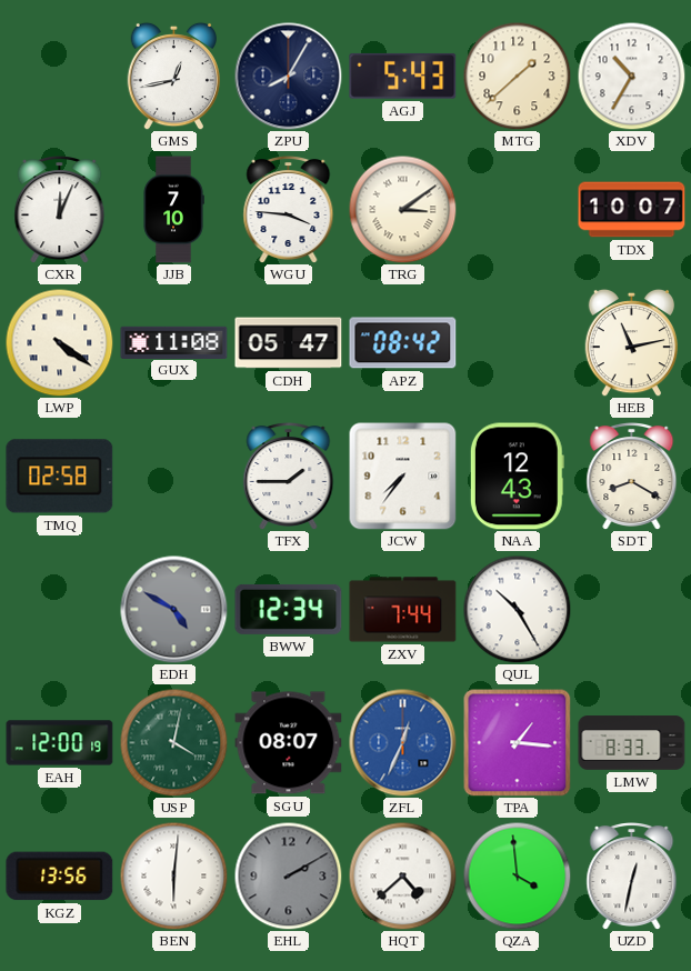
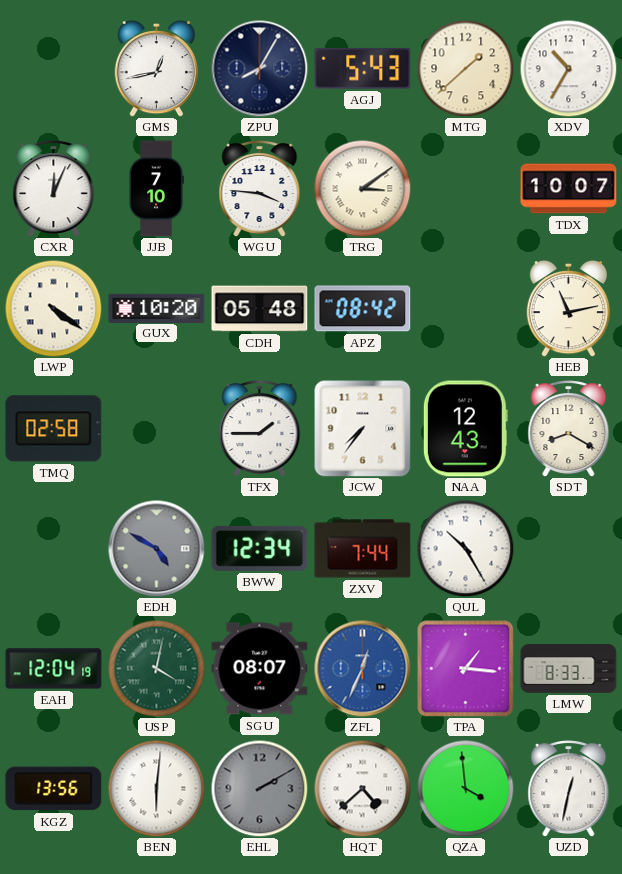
GUX: 11:08 -> 10:20 (157, 308)
CDH: 05:47 -> 05:48 (260, 309)
EAH: 12:00 -> 12:04 (54, 669)
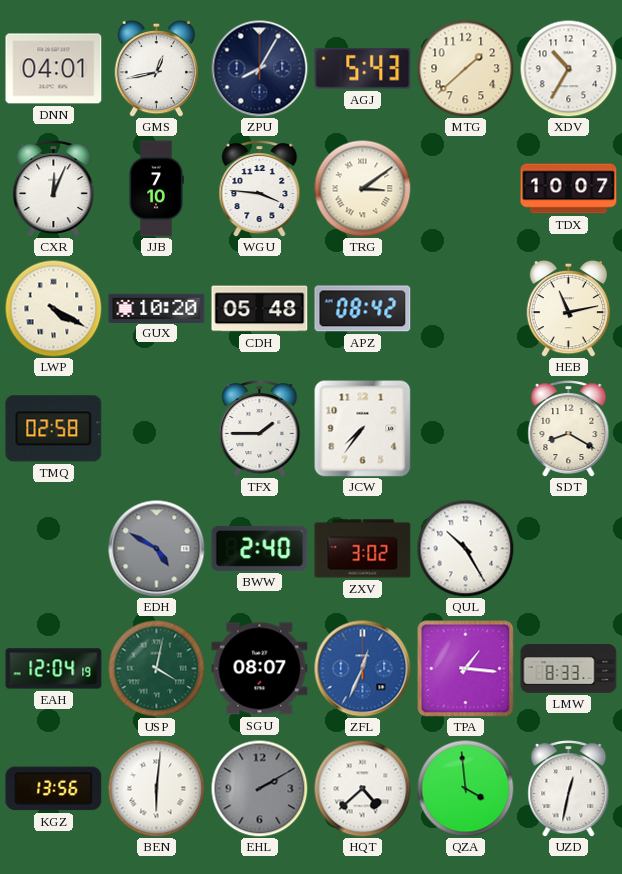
DNN: none -> 04:01 (54, 69)
LWP: 4:21 -> 4:20 (53, 308)
NAA: 12:43 -> none (465, 429)
BWW: 12:34 -> 2:40 (260, 548)
ZXV: 7:44 -> 3:02 (363, 549)
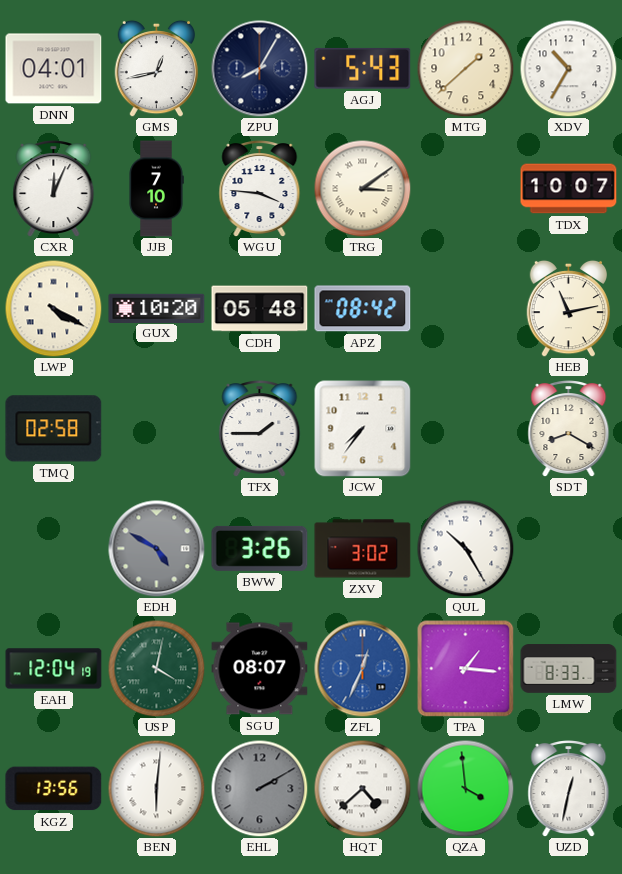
BWW: 2:40 -> 3:26 (260, 548)
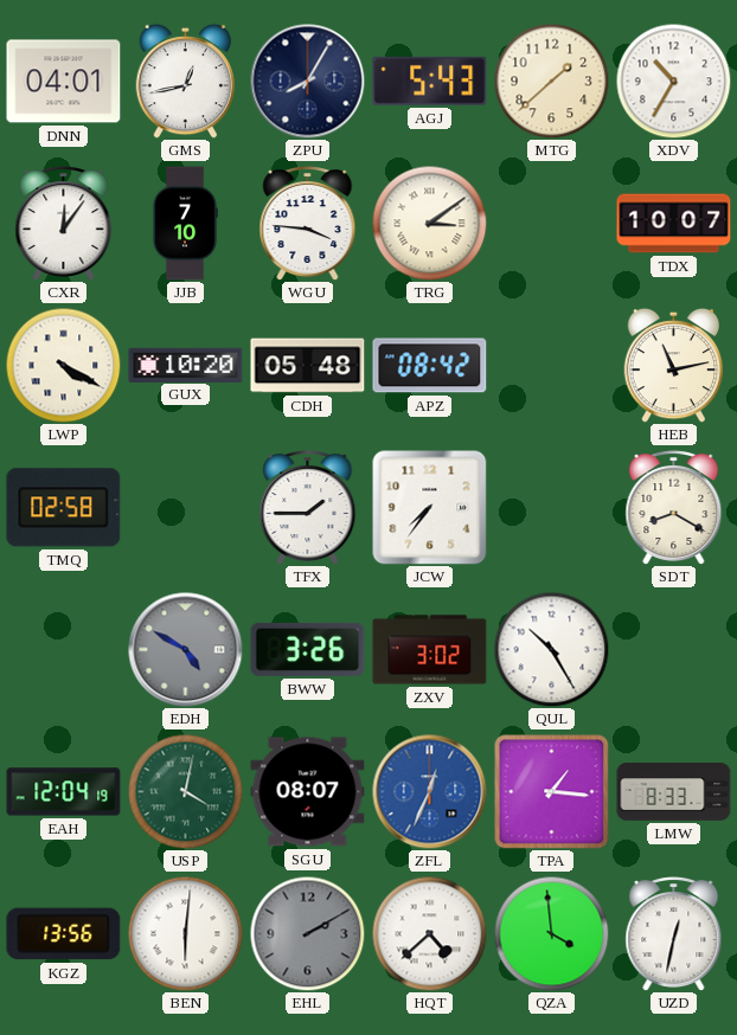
CXR: 12:04 -> 12:06 (64, 224)
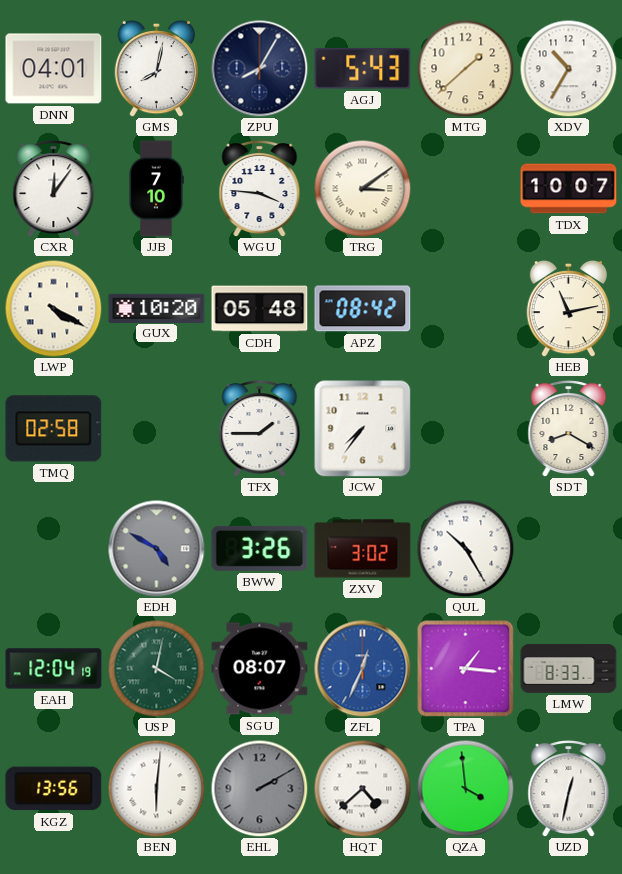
GMS: 12:43 -> 8:02 (157, 68)
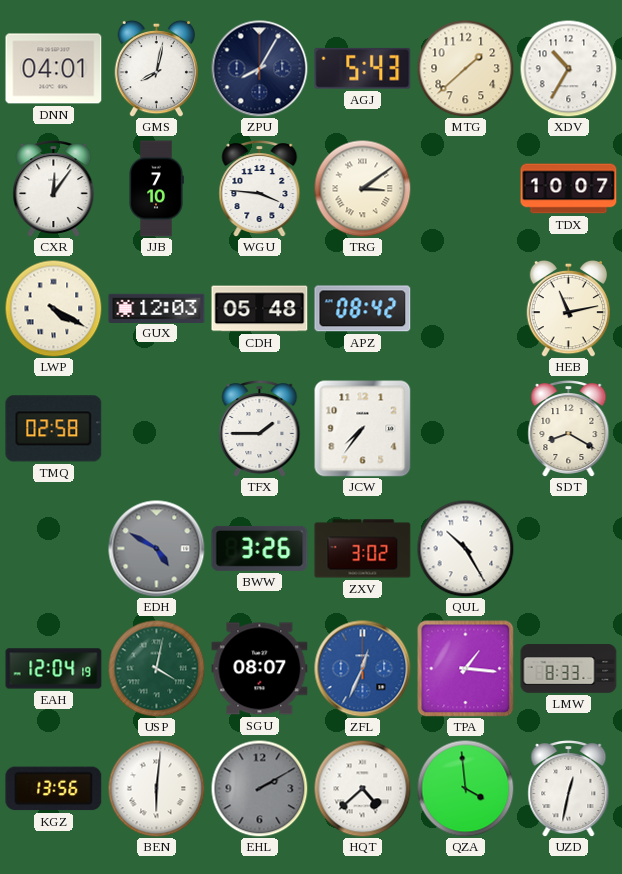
GUX: 10:20 -> 12:03 (157, 308)
